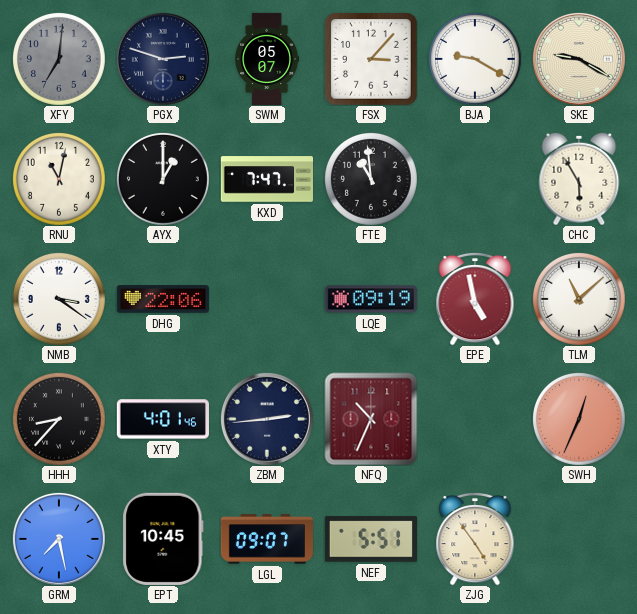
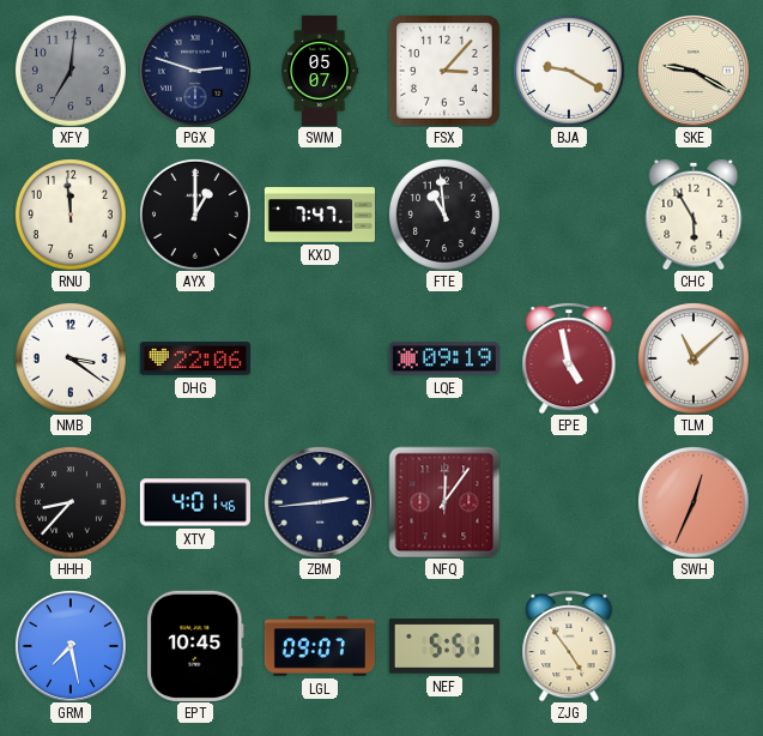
RNU: 11:02 -> 11:59 (71, 215)
NFQ: 10:34 -> 12:06 (444, 502)
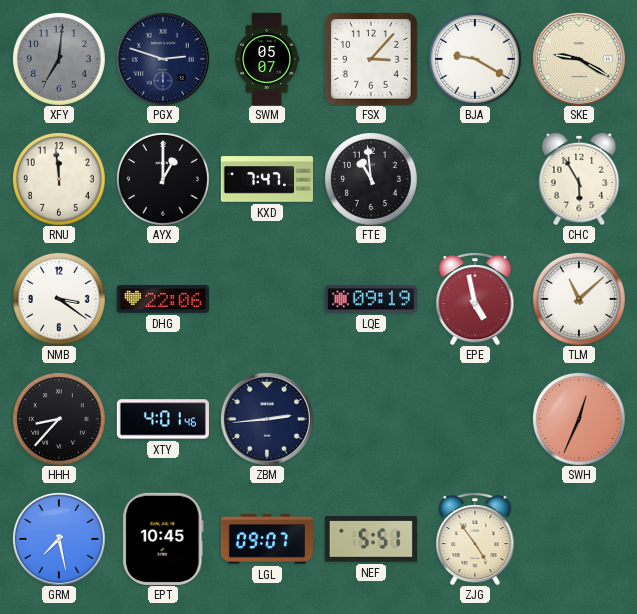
NFQ: 12:06 -> none (444, 502)
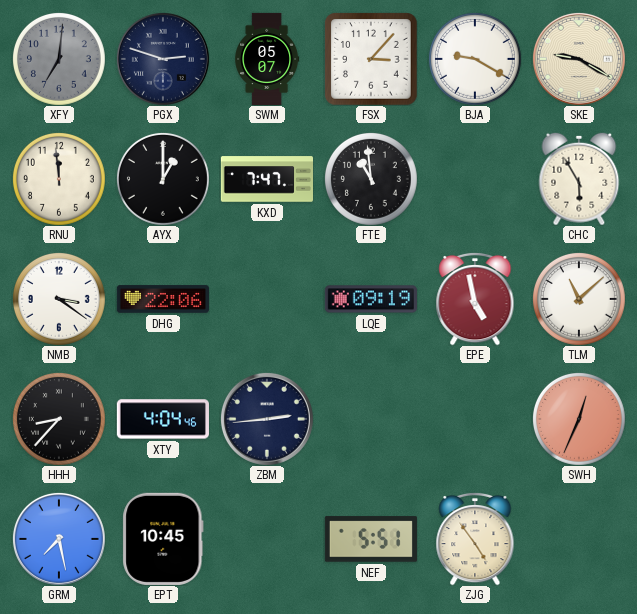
XTY: 4:01 -> 4:04 (162, 419)
LGL: 09:07 -> none (267, 539)
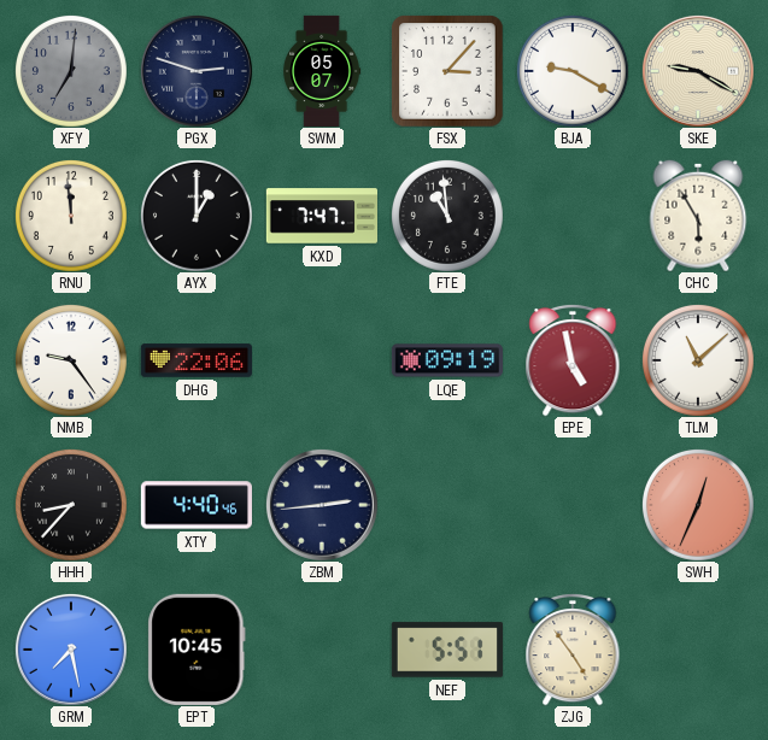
NMB: 3:21 -> 9:24 (71, 360)
XTY: 4:04 -> 4:40 (195, 505)
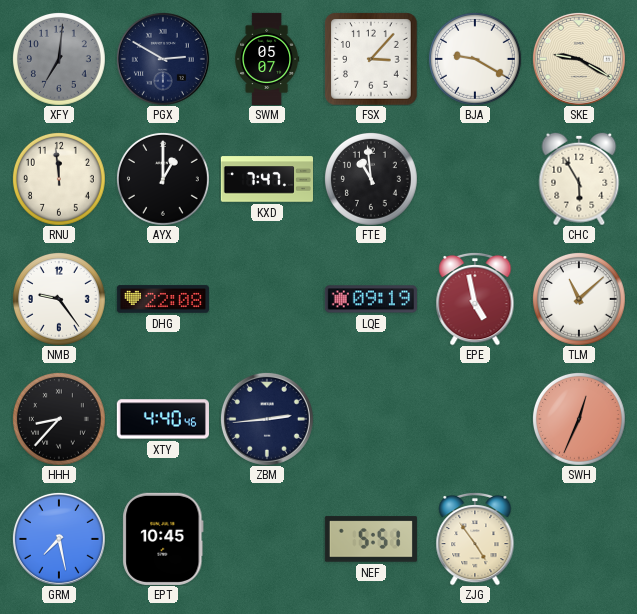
PGX: 2:48 -> 2:50 (163, 59)
DHG: 22:06 -> 22:08 (163, 299)
